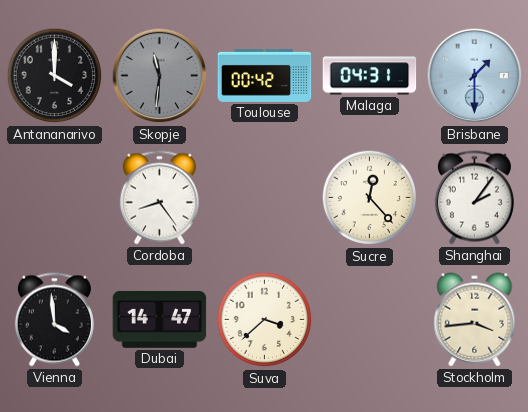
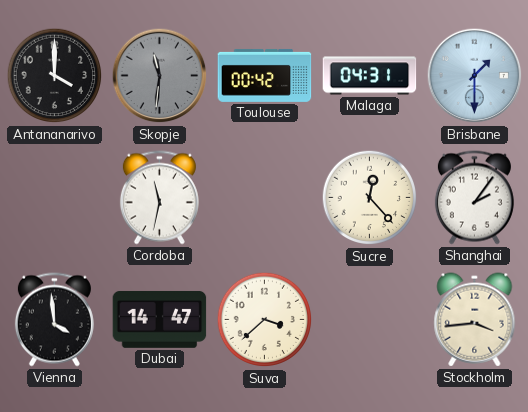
Cordoba: 8:24 -> 11:32 (159, 198)
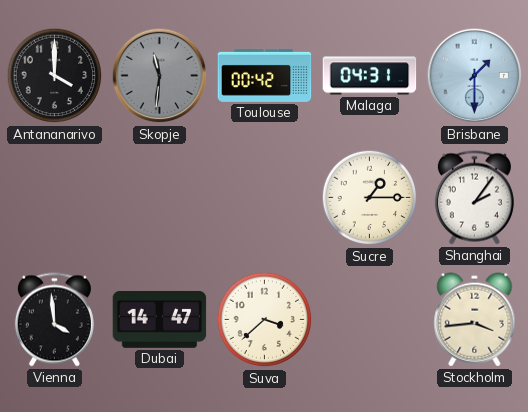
Cordoba: 11:32 -> none (159, 198)
Sucre: 12:23 -> 1:15 (370, 198)
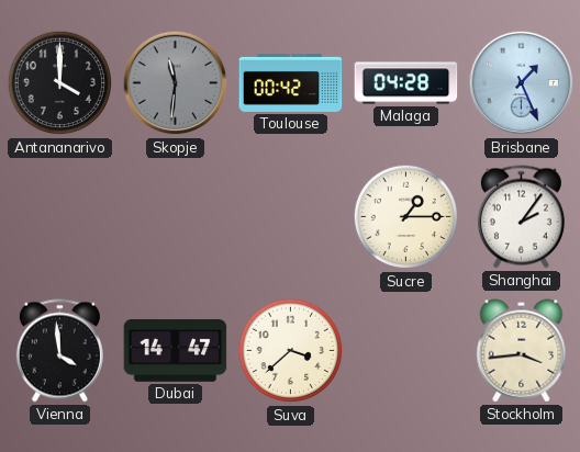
Malaga: 04:31 -> 04:28 (406, 83)
Brisbane: 1:30 -> 1:26 (522, 83)
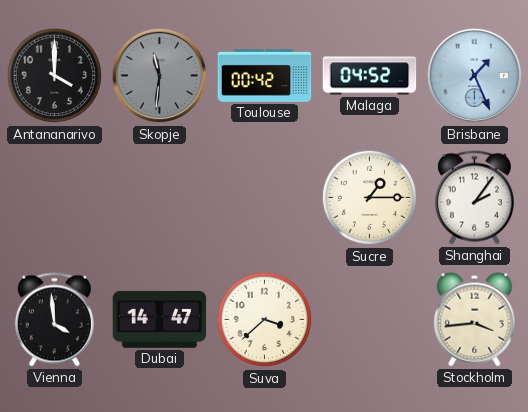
Malaga: 04:28 -> 04:52 (370, 76)
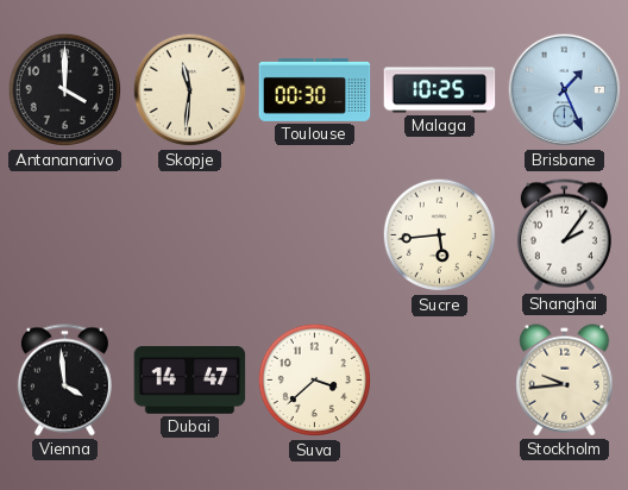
Skopje dial: grey -> cream (190, 90)
Toulouse: 00:42 -> 00:30 (315, 89)
Malaga: 04:52 -> 10:25 (440, 90)
Sucre: 1:15 -> 5:44 (440, 235)
Stockholm: 3:44 -> 9:44 (565, 381)
